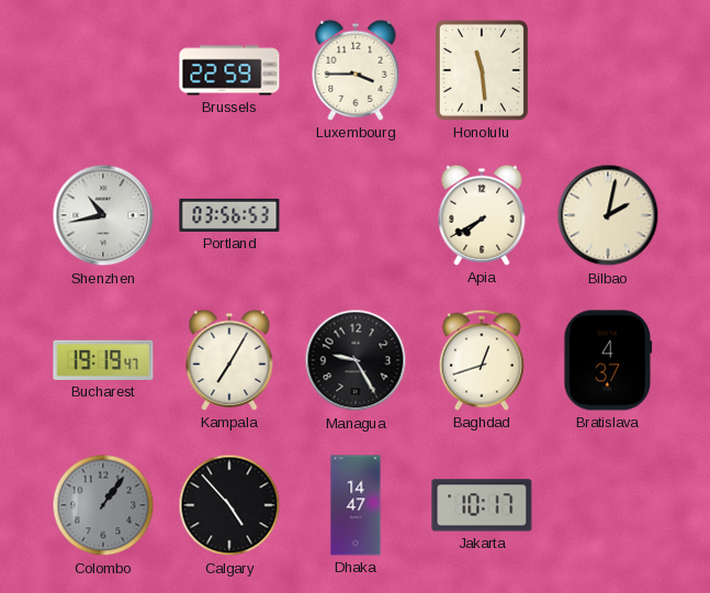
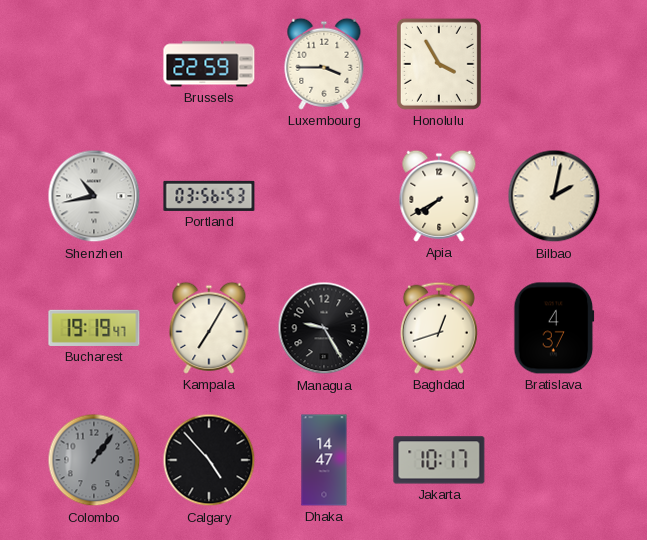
Honolulu: 11:29 -> 3:55 (439, 64)
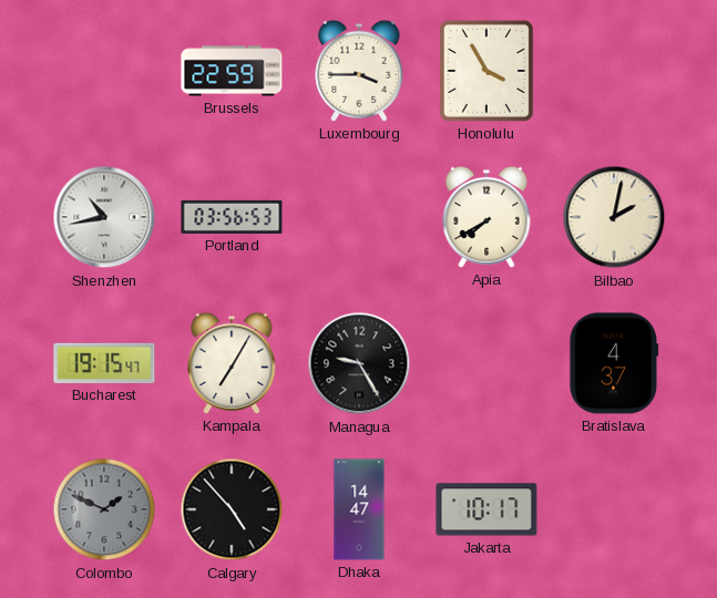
Bucharest: 19:19 -> 19:15 (104, 363)
Baghdad: 12:42 -> none (439, 328)
Colombo: 1:06 -> 1:49 (104, 509)
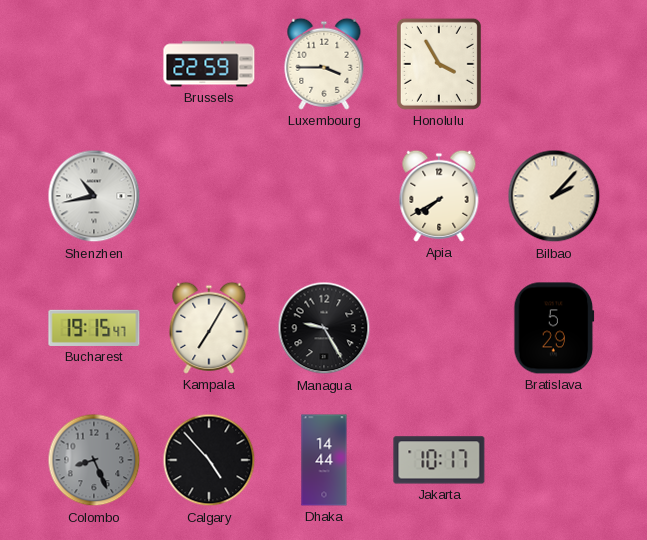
Portland: 03:56 -> none (232, 217)
Bilbao: 2:02 -> 2:07 (554, 196)
Bratislava: 4:37 -> 5:29 (554, 328)
Colombo: 1:49 -> 8:26 (94, 460)
Dhaka: 14:47 -> 14:44 (324, 460)
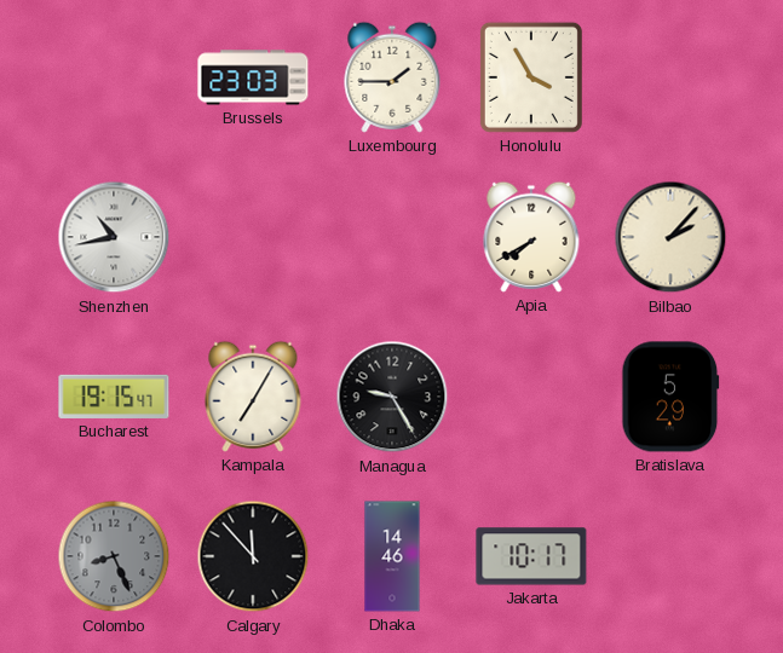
Brussels: 22:59 -> 23:03 (253, 77)
Luxembourg: 3:45 -> 1:45 (392, 77)
Calgary: 4:53 -> 11:53 (253, 556)
Dhaka: 14:44 -> 14:46 (392, 556)
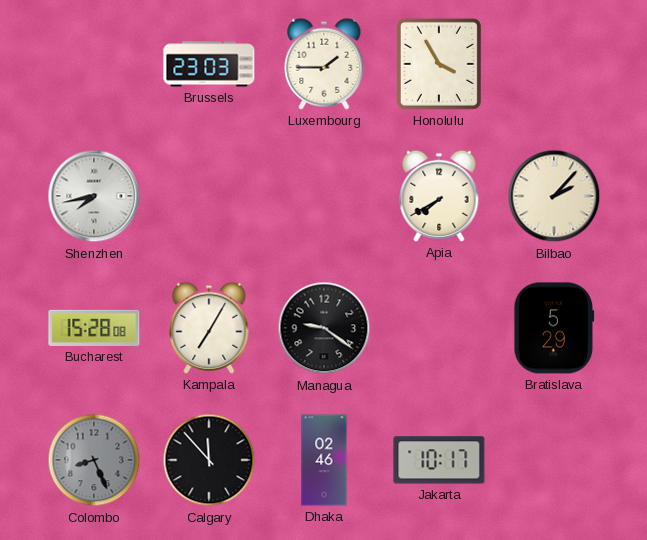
Shenzhen: 10:43 -> 7:43 (94, 196)
Bucharest: 19:15 -> 15:28 (94, 328)
Managua: 9:25 -> 9:21 (324, 328)
Dhaka: 14:46 -> 02:46 (324, 460)
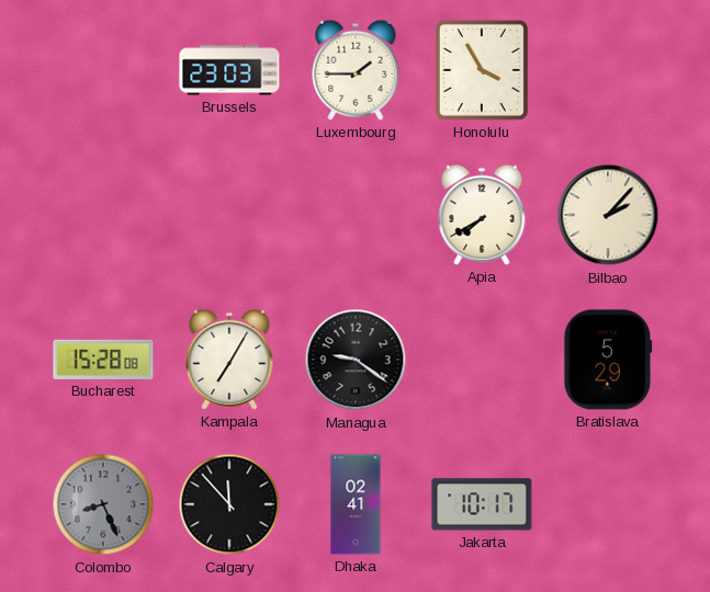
Shenzhen: 7:43 -> none (94, 196)
Dhaka: 02:46 -> 02:41 (356, 504)
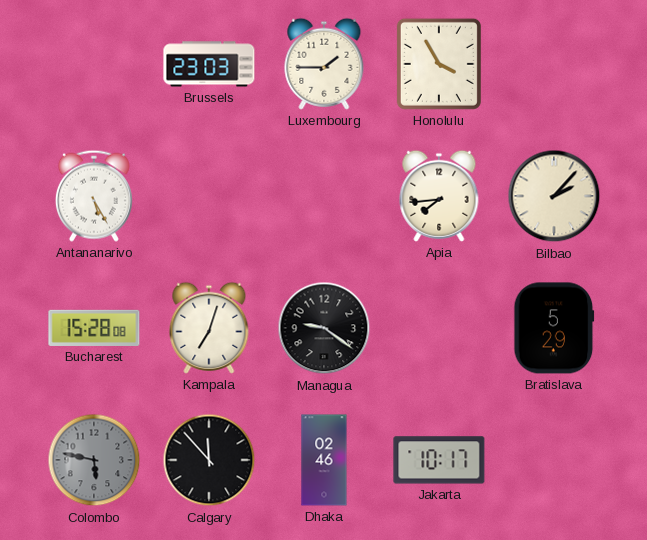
Antananarivo: none -> 5:25 (94, 196)
Apia: 7:40 -> 7:44 (439, 196)
Kampala: 7:05 -> 7:03 (209, 328)
Colombo: 8:26 -> 5:47 (94, 460)
Dhaka: 02:41 -> 02:46 (324, 460)
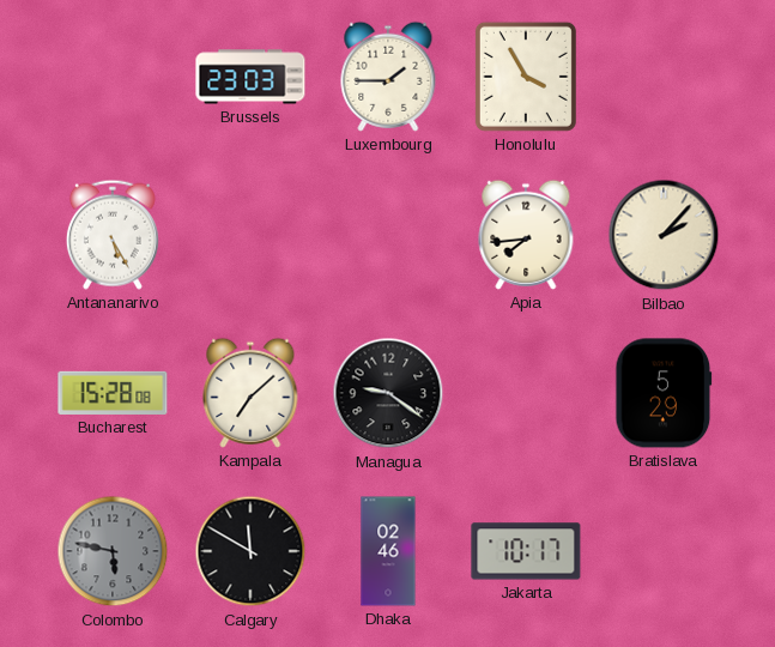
Kampala: 7:03 -> 7:08 (250, 393)
Calgary: 11:53 -> 11:50 (250, 551)
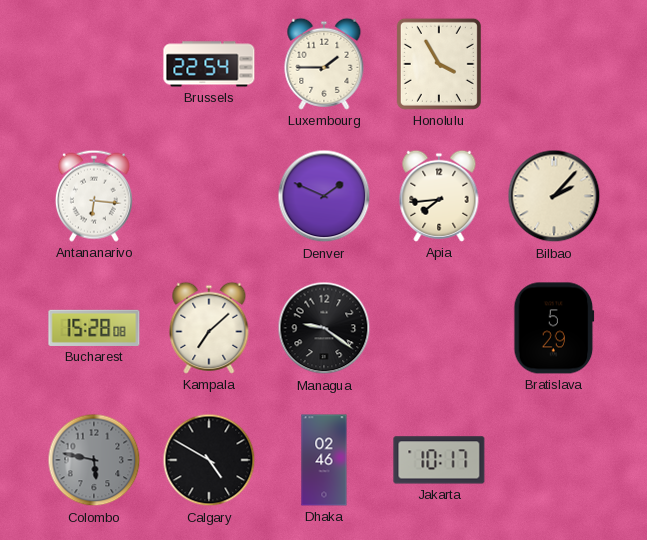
Brussels: 23:03 -> 22:54 (209, 64)
Antananarivo: 5:25 -> 6:16 (94, 196)
Denver: none -> 1:49 (324, 196)
Calgary: 11:50 -> 4:50 (209, 460)
